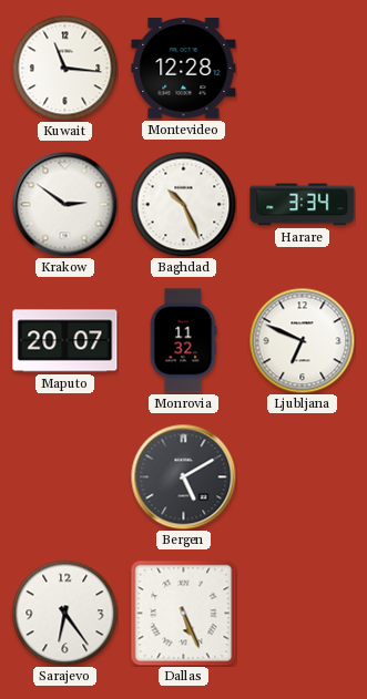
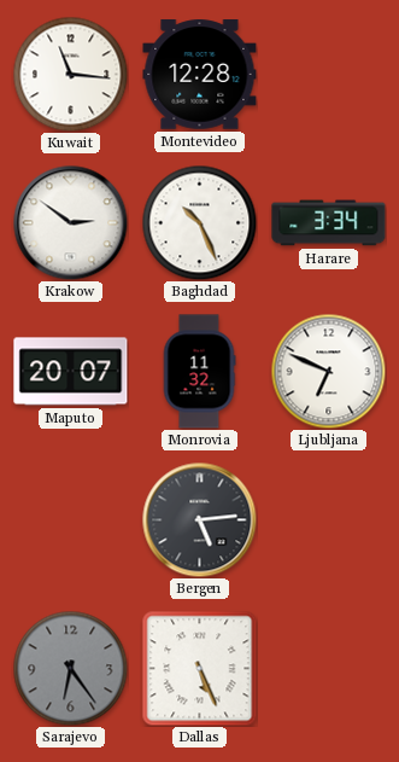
Bergen: 5:10 -> 5:14 (199, 519)
Sarajevo dial: white -> grey (70, 668)
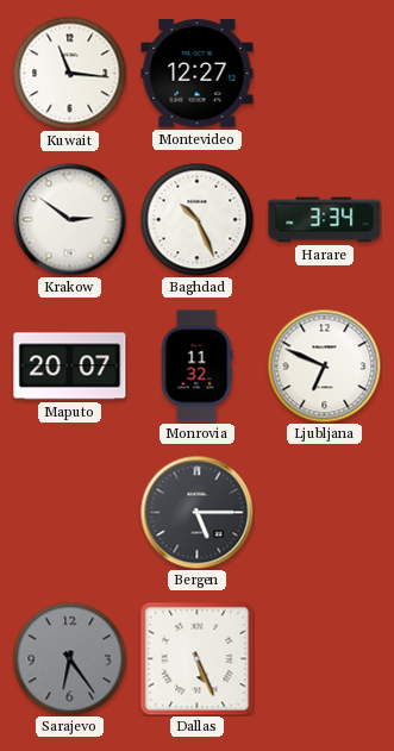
Montevideo: 12:28 -> 12:27 (198, 74)
Bergen: 5:14 -> 5:15 (196, 512)
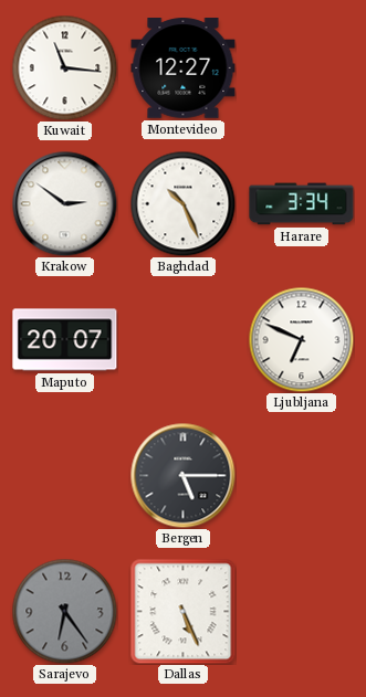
Monrovia: 11:32 -> none (196, 367)
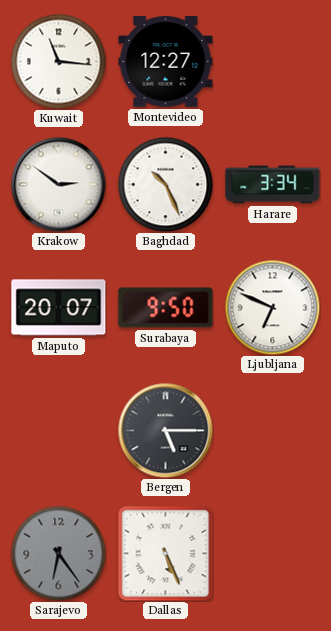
Surabaya: none -> 9:50 (166, 308)
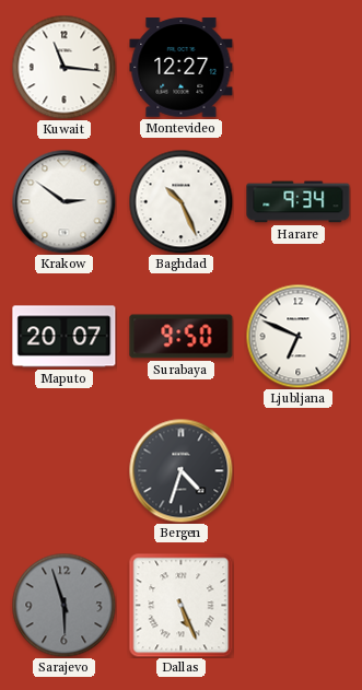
Harare: 3:34 -> 9:34 (299, 202)
Bergen: 5:15 -> 4:33 (180, 470)
Sarajevo: 6:24 -> 5:57 (63, 605)
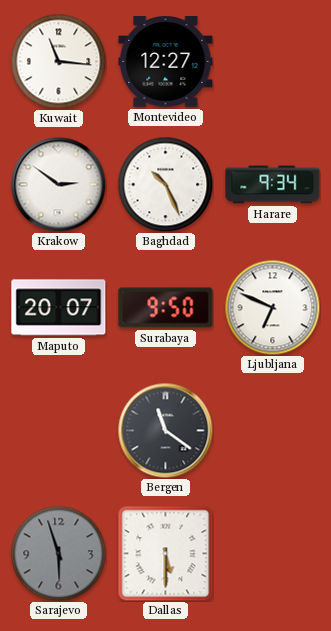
Bergen: 4:33 -> 11:21 (165, 430)
Dallas: 5:26 -> 5:30 (165, 553)
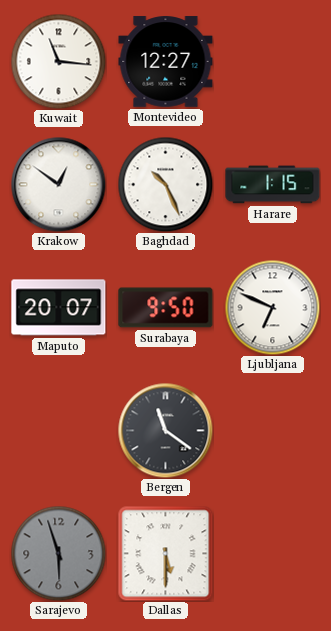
Krakow: 2:51 -> 12:51 (58, 184)
Harare: 9:34 -> 1:15 (273, 185)
